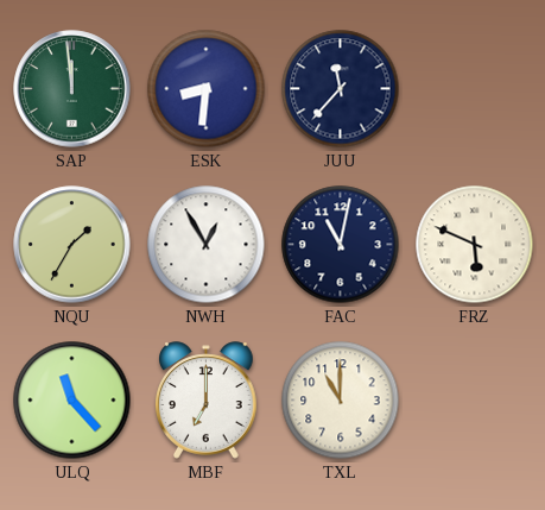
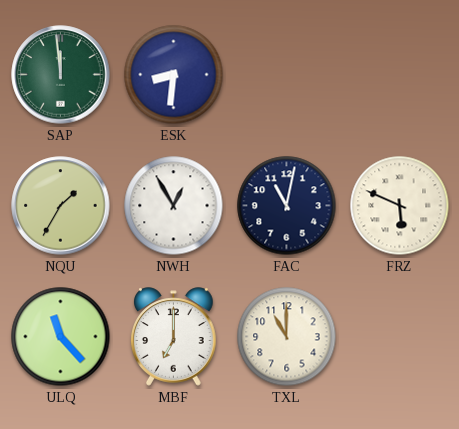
JUU: 11:37 -> none (341, 89)
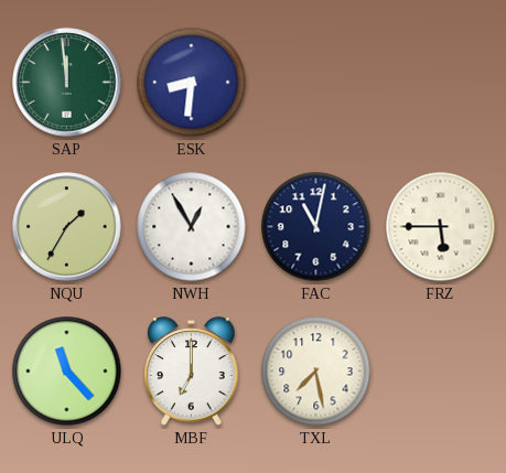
FRZ: 5:49 -> 5:45 (441, 227)
TXL: 11:00 -> 7:28 (316, 372)
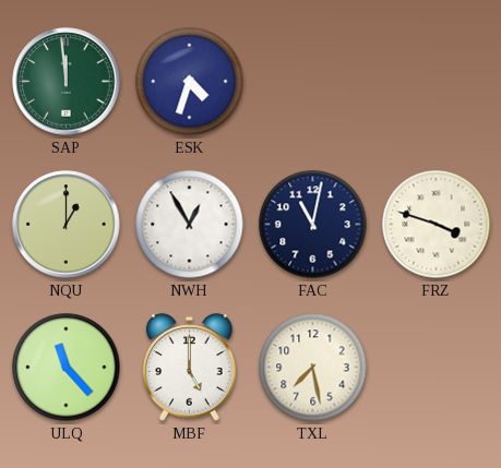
ESK: 8:31 -> 4:33 (190, 82)
NQU: 1:35 -> 1:00 (67, 225)
FRZ: 5:45 -> 3:48 (437, 225)
MBF: 7:00 -> 5:00 (190, 368)
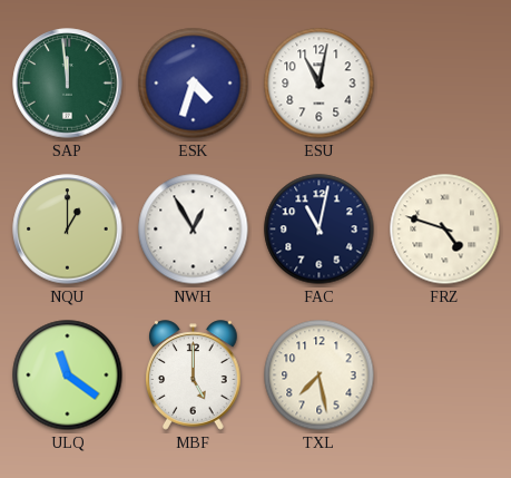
ESU: none -> 11:02 (320, 84)
FRZ: 3:48 -> 4:48 (445, 230)
ULQ: 11:23 -> 11:21 (68, 375)
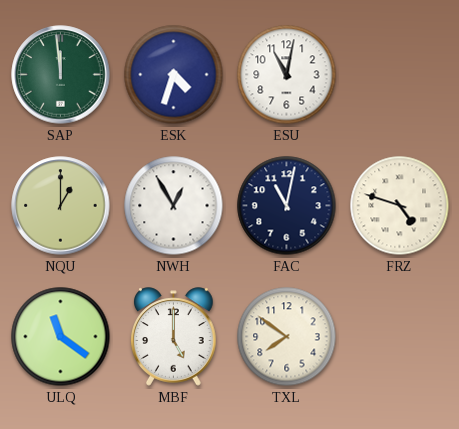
TXL: 7:28 -> 7:51 (287, 337)
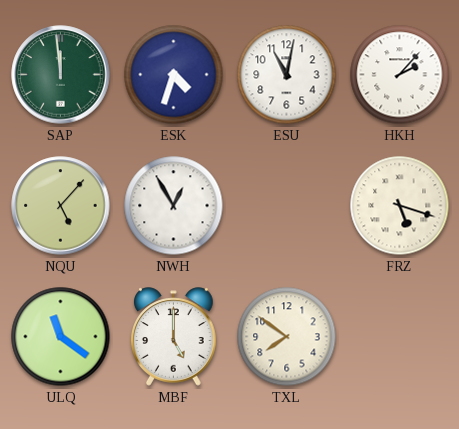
HKH: none -> 2:07 (400, 75)
NQU: 1:00 -> 5:07 (61, 206)
FAC: 11:02 -> none (287, 206)
FRZ: 4:48 -> 5:18 (400, 206)
